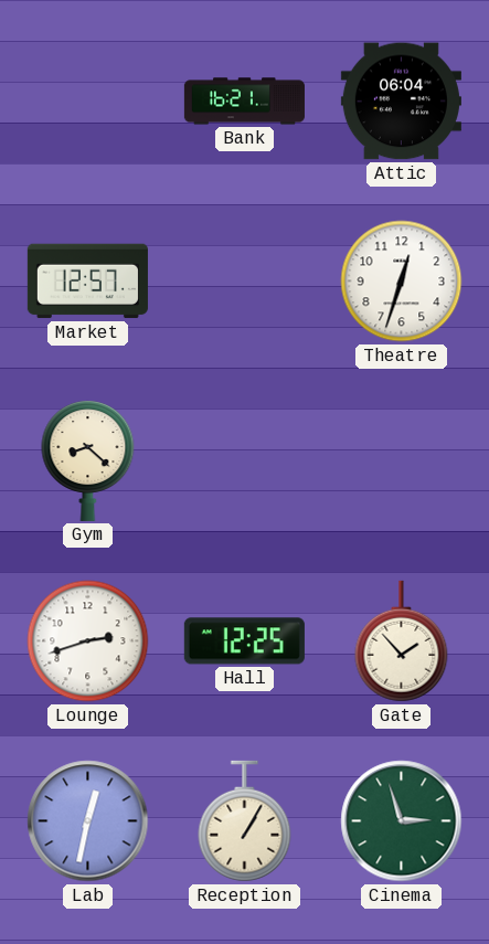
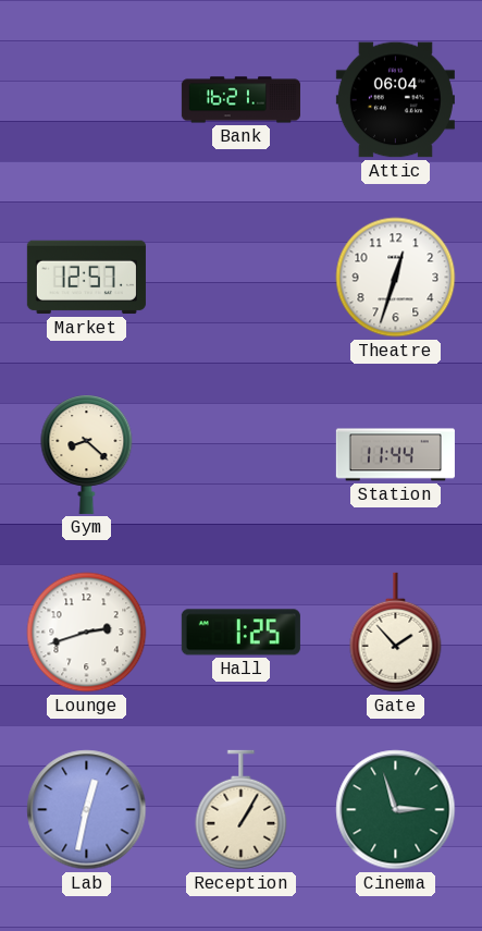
Station: none -> 11:44 (395, 455)
Hall: 12:25 -> 1:25 (240, 633)
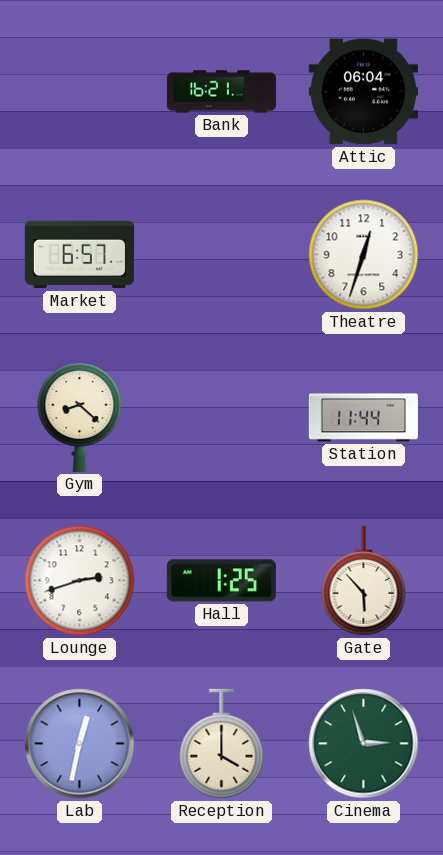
Market: 12:57 -> 6:57 (79, 255)
Gate: 1:53 -> 5:53 (364, 581)
Reception: 1:05 -> 4:00 (222, 744)
